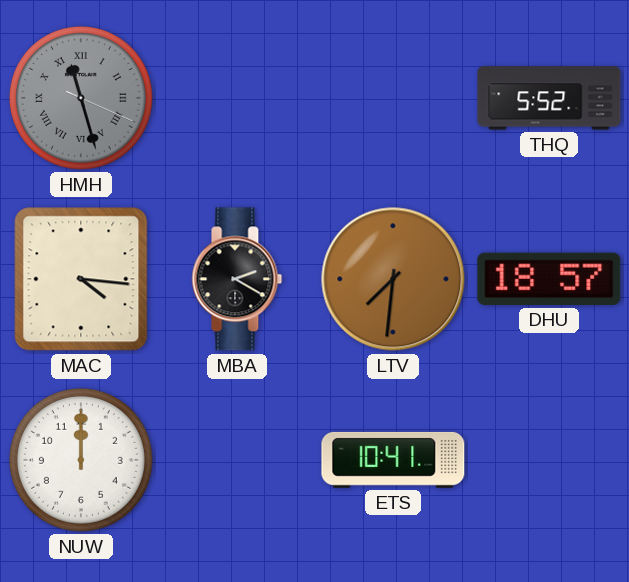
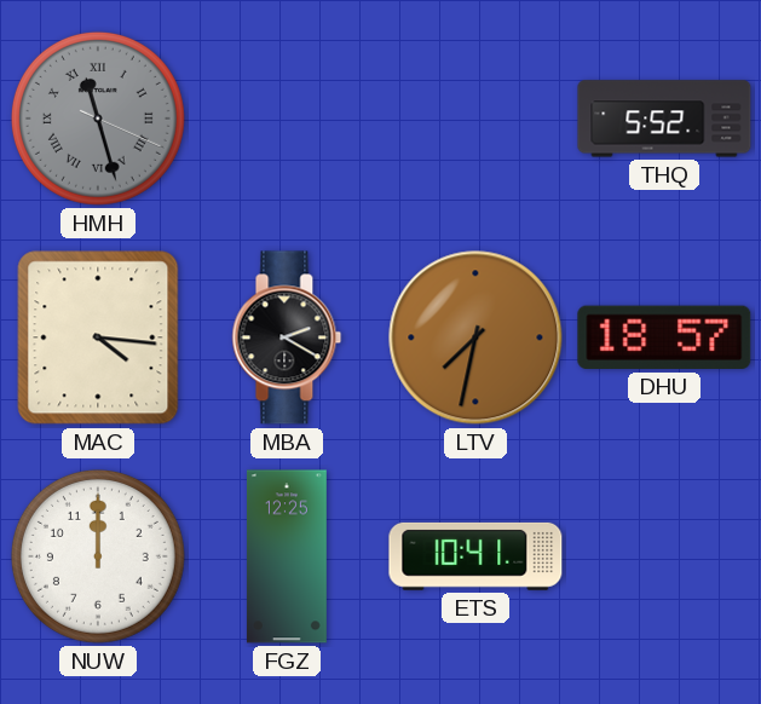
LTV: 7:31 -> 7:32 (475, 337)
FGZ: none -> 12:25 (287, 556)
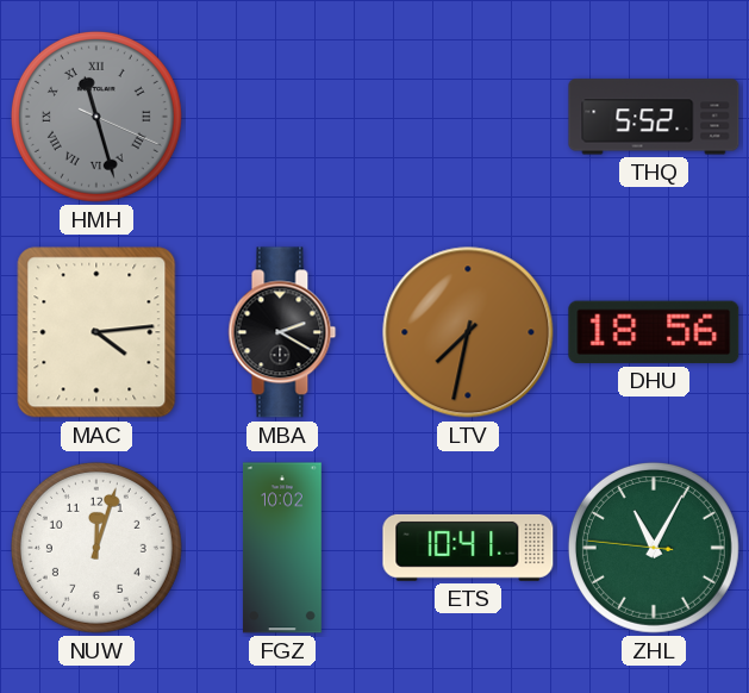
MAC: 4:16 -> 4:14 (96, 332)
DHU: 18:57 -> 18:56 (654, 332)
NUW: 12:00 -> 12:03 (96, 548)
FGZ: 12:25 -> 10:02 (282, 548)
ZHL: none -> 11:04 (654, 548)
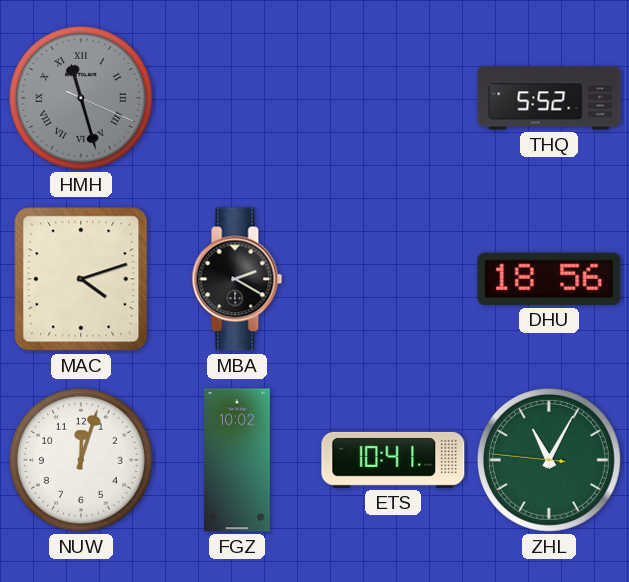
MAC: 4:14 -> 4:12 (81, 279)
LTV: 7:32 -> none (468, 332)
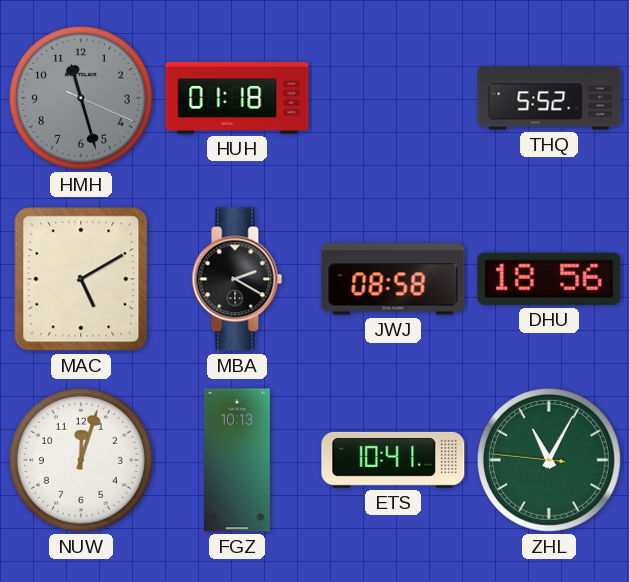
HMH numerals: Roman -> Arabic (81, 98)
HUH: none -> 01:18 (237, 99)
MAC: 4:12 -> 5:10 (81, 279)
JWJ: none -> 08:58 (393, 279)
FGZ: 10:02 -> 10:13 (237, 460)
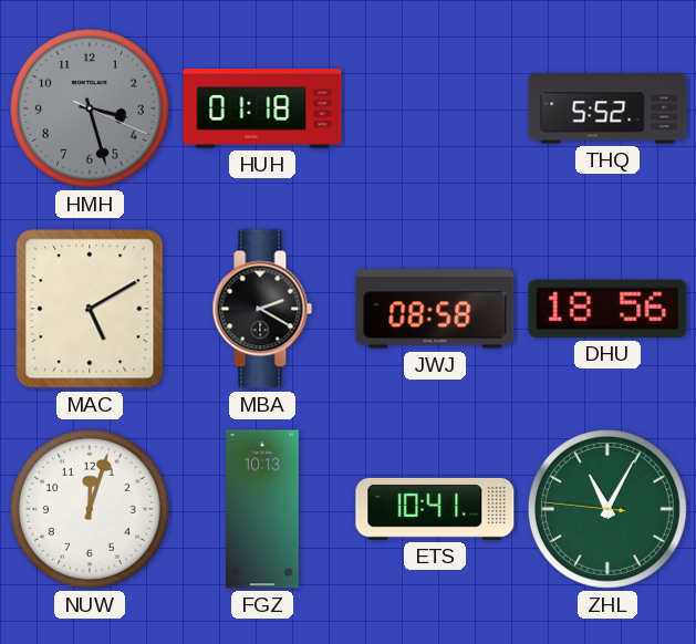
HMH: 11:27 -> 3:27 (90, 108)
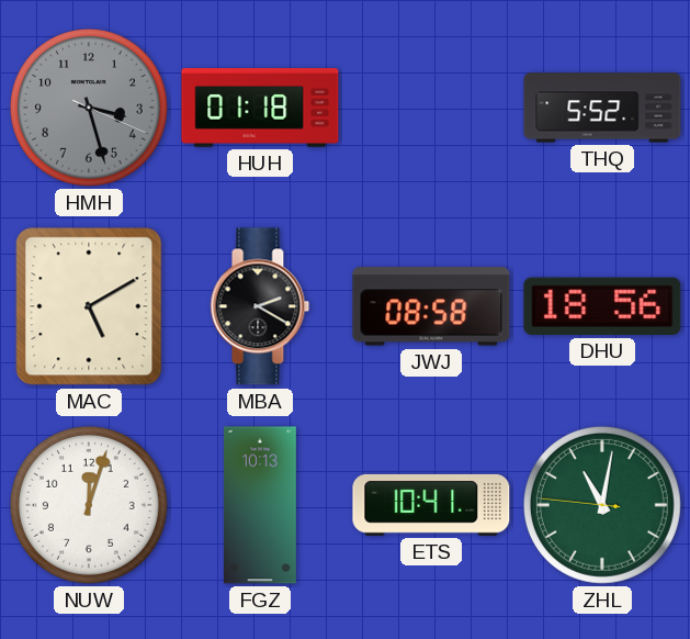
ZHL: 11:04 -> 11:01 (602, 505)
